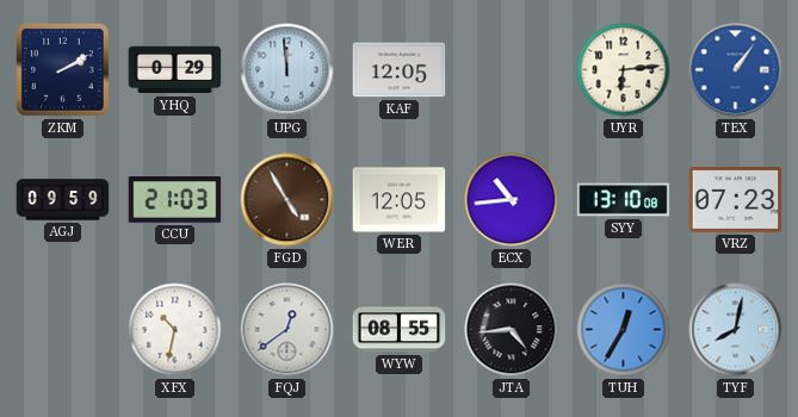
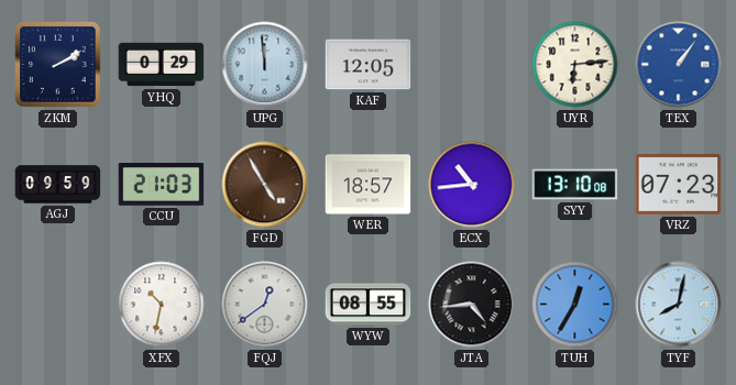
WER: 12:05 -> 18:57 (369, 185)
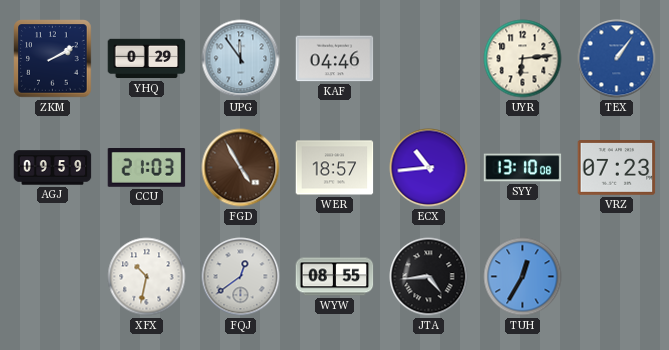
UPG: 11:59 -> 11:54 (241, 59)
KAF: 12:05 -> 04:46 (335, 59)
TYF: 8:02 -> none (679, 305)
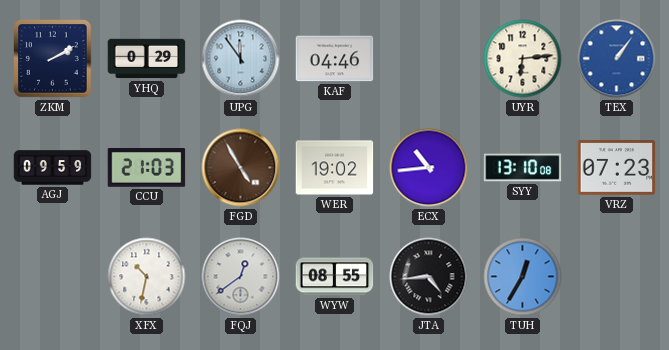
WER: 18:57 -> 19:02 (335, 168)
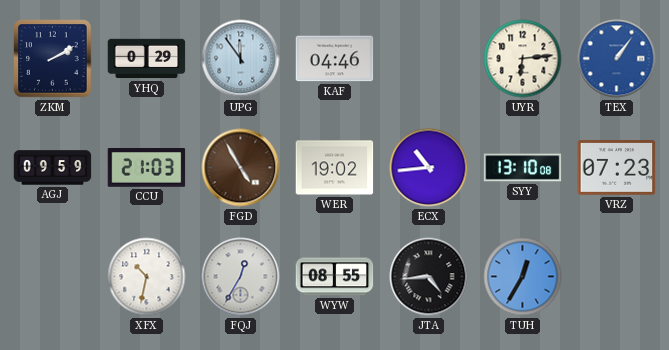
FQJ: 12:39 -> 12:35 (241, 277)
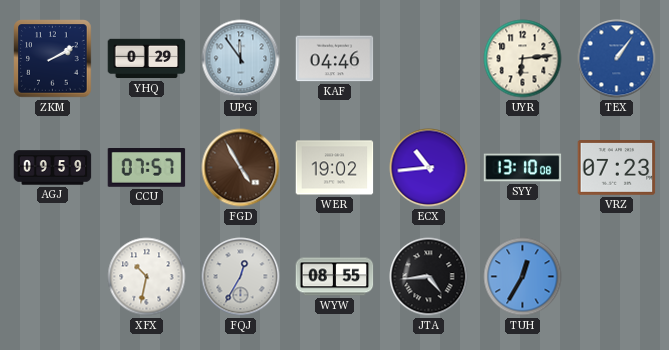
CCU: 21:03 -> 07:57 (147, 168)
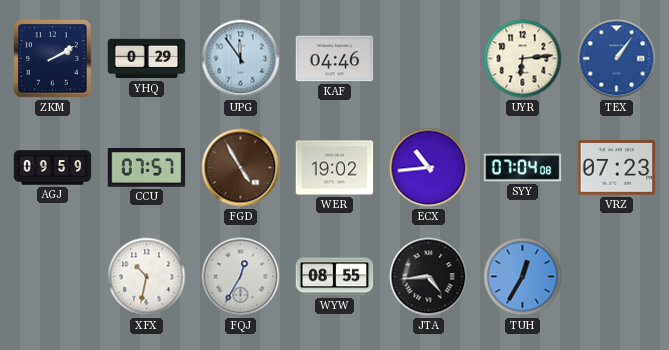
SYY: 13:10 -> 07:04 (523, 168)
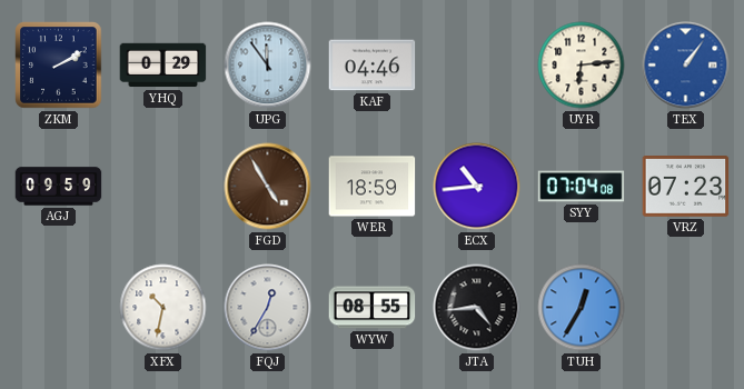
CCU: 07:57 -> none (147, 168)
WER: 19:02 -> 18:59 (373, 187)
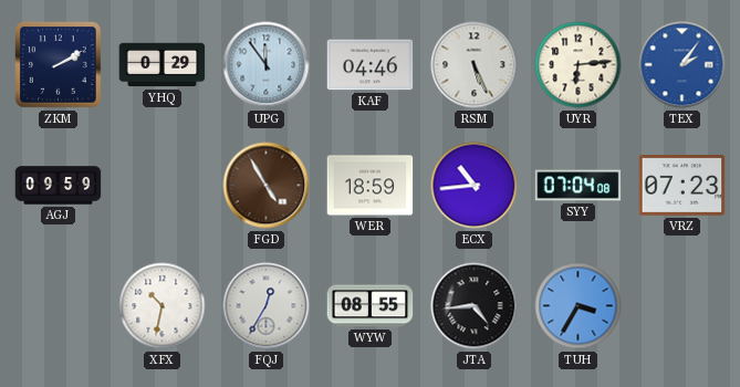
RSM: none -> 5:26 (475, 65)
TEX: 1:06 -> 2:06 (682, 65)
TUH: 12:35 -> 3:35 (579, 306)
